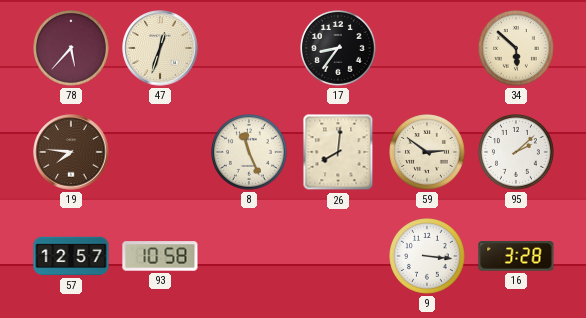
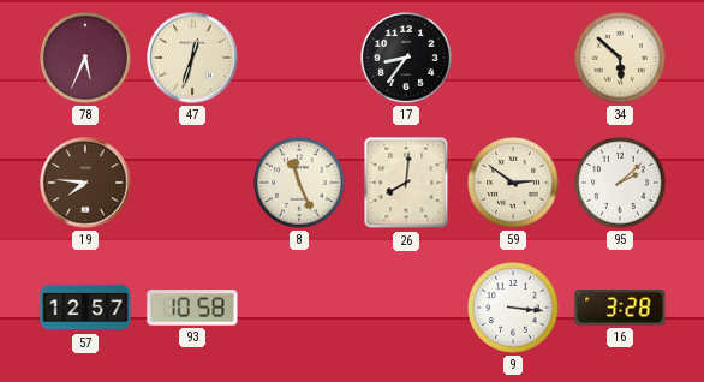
78: 5:37 -> 5:34 (86, 59)
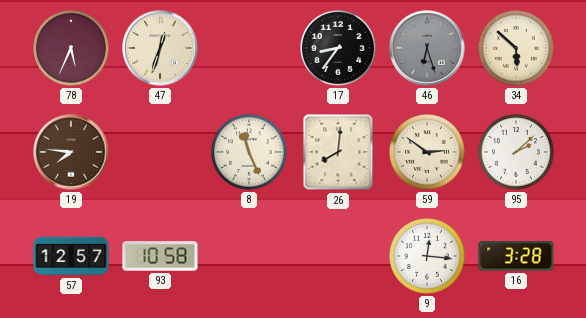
46: none -> 6:27 (427, 48)
9: 3:16 -> 12:16 (428, 257)
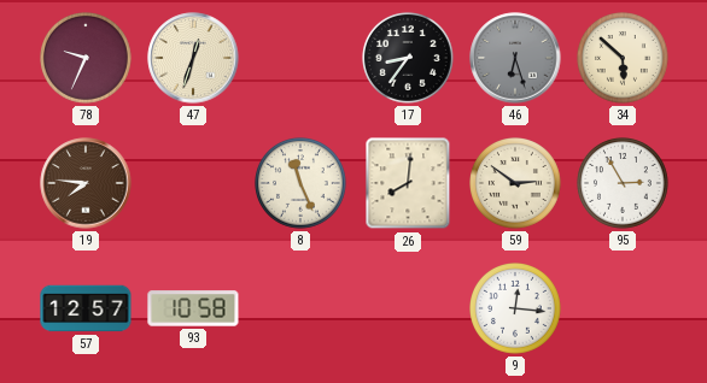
78: 5:34 -> 9:34 (87, 59)
95: 2:08 -> 2:55 (624, 184)
16: 3:28 -> none (516, 256)
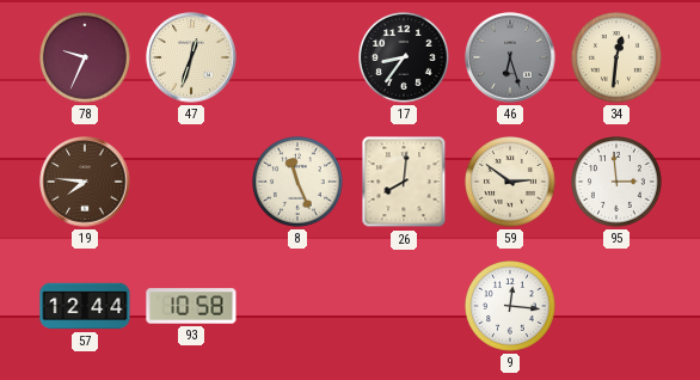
34: 5:52 -> 12:31 (618, 59)
95: 2:55 -> 2:59 (618, 183)
57: 12:57 -> 12:44 (85, 306)
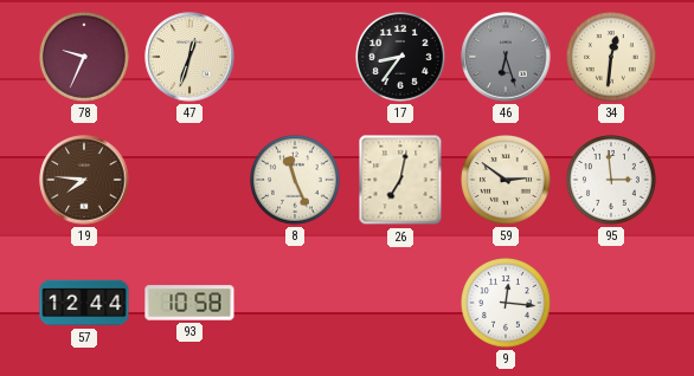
26: 8:01 -> 7:02 (400, 180)
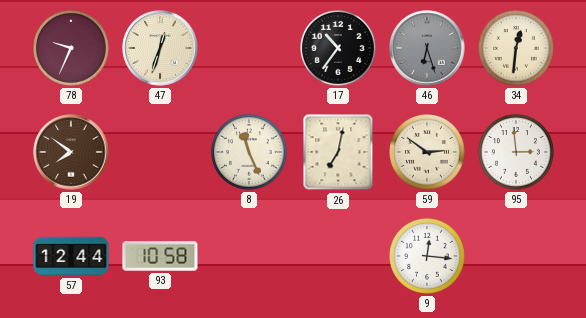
17: 8:36 -> 10:36 (339, 49)
19: 7:46 -> 7:51 (71, 152)
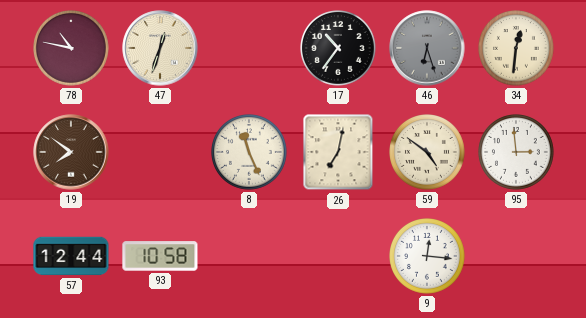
78: 9:34 -> 10:47 (72, 49)
59: 2:51 -> 4:51 (428, 153)
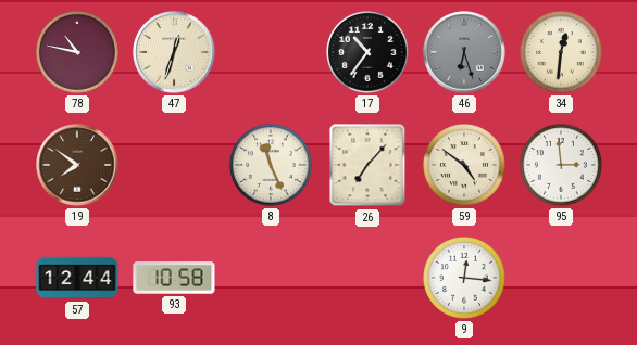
26: 7:02 -> 7:07 (367, 165)
